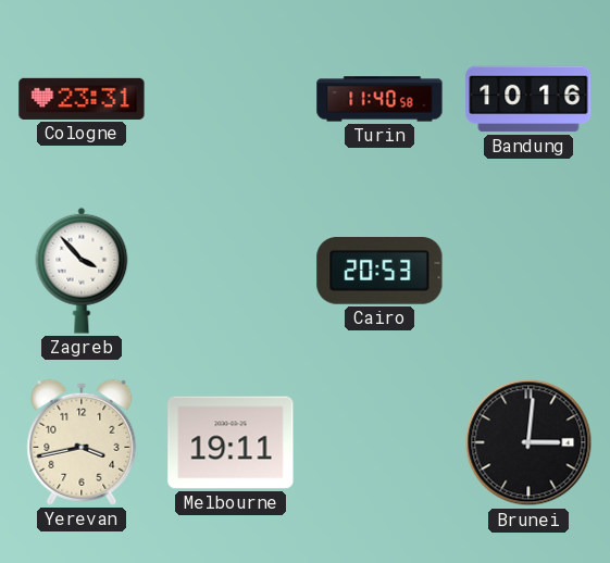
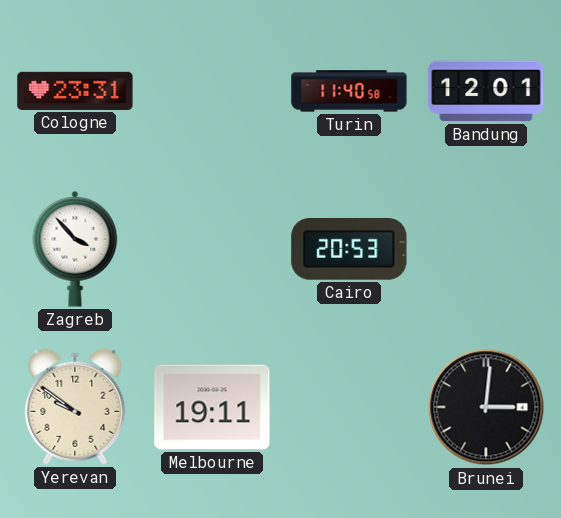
Bandung: 10:16 -> 12:01 (486, 91)
Yerevan: 3:43 -> 9:51 (75, 407)
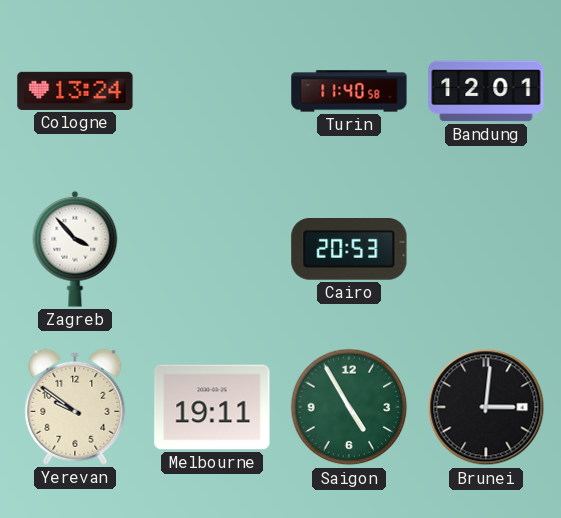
Cologne: 23:31 -> 13:24 (75, 91)
Saigon: none -> 4:55 (349, 407)
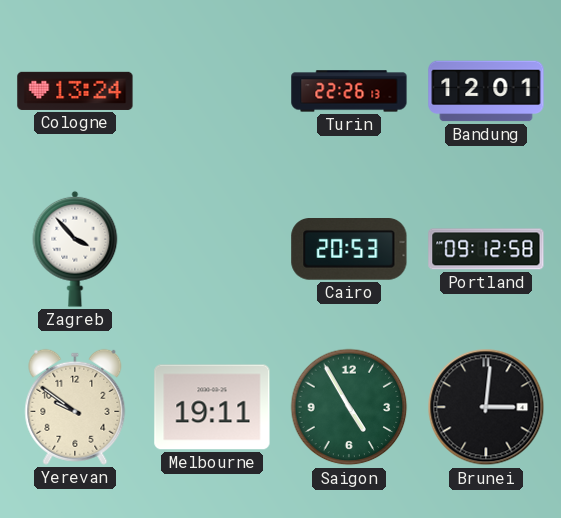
Turin: 11:40 -> 22:26 (349, 91)
Portland: none -> 09:12 (486, 249)
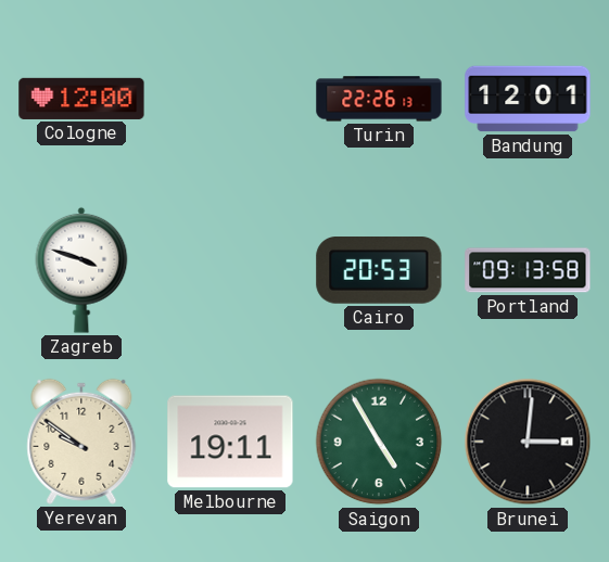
Cologne: 13:24 -> 12:00 (81, 99)
Zagreb: 3:53 -> 3:48 (81, 270)
Portland: 09:12 -> 09:13 (528, 270)
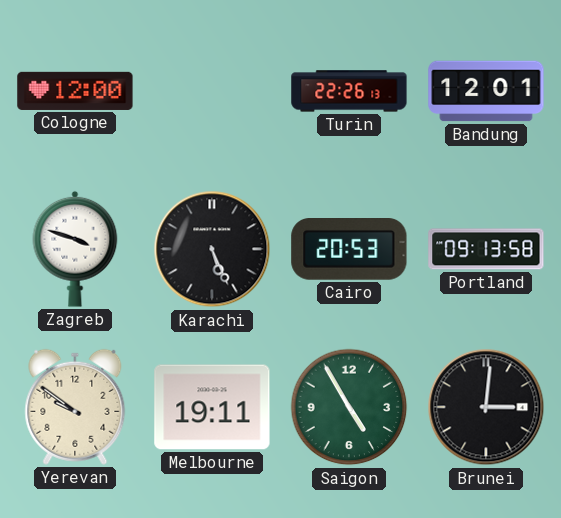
Karachi: none -> 5:26 (212, 249)
